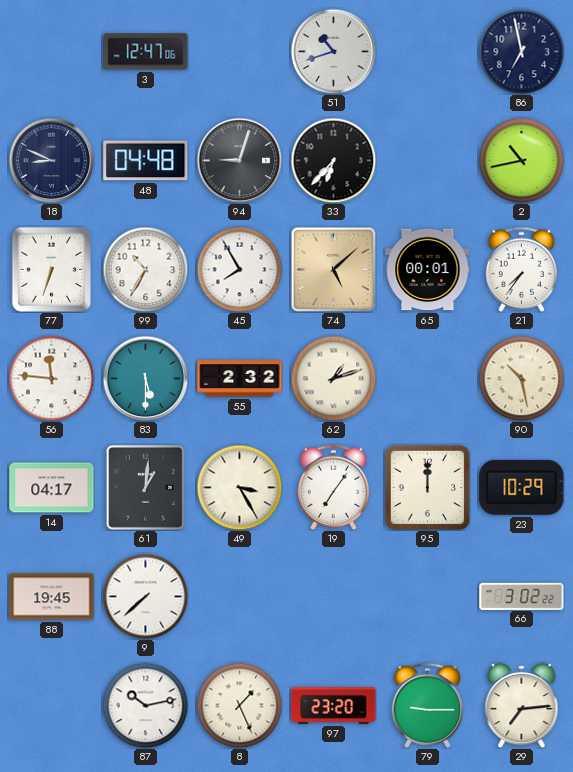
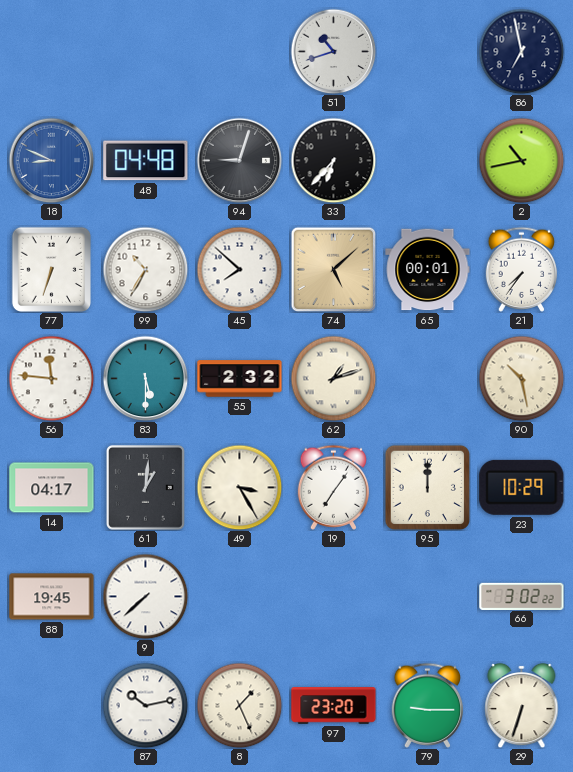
3: 12:47 -> none (146, 52)
18 dial: navy -> blue (51, 160)
45: 7:55 -> 7:52 (239, 269)
29: 7:14 -> 6:33 (522, 705)
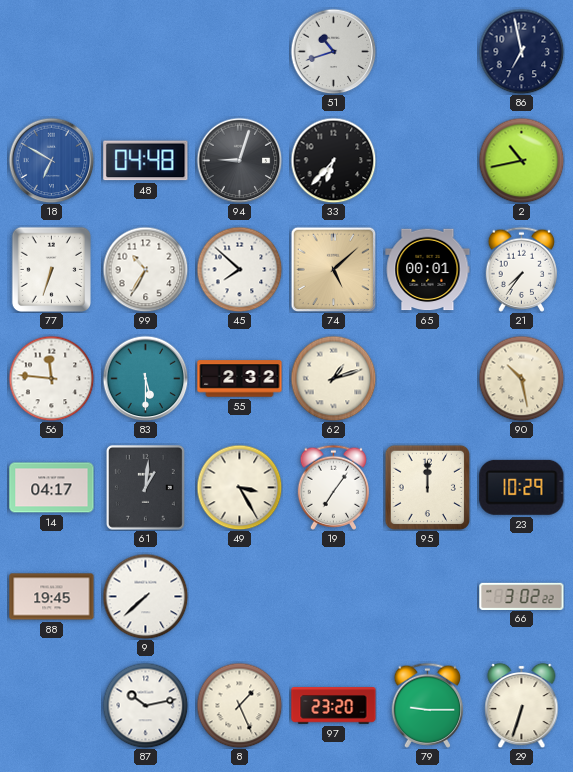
18: 8:49 -> 6:50 (51, 160)
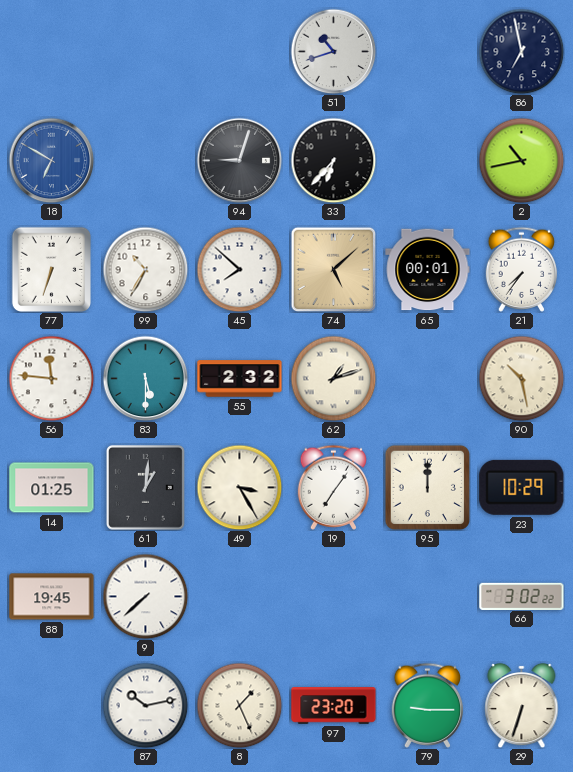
48: 04:48 -> none (146, 161)
14: 04:17 -> 01:25 (52, 488)
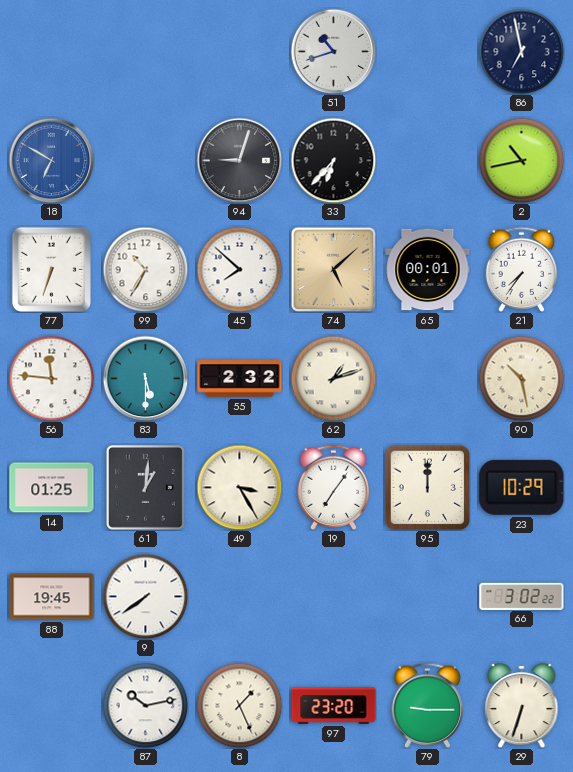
9: 7:38 -> 7:39 (145, 596)
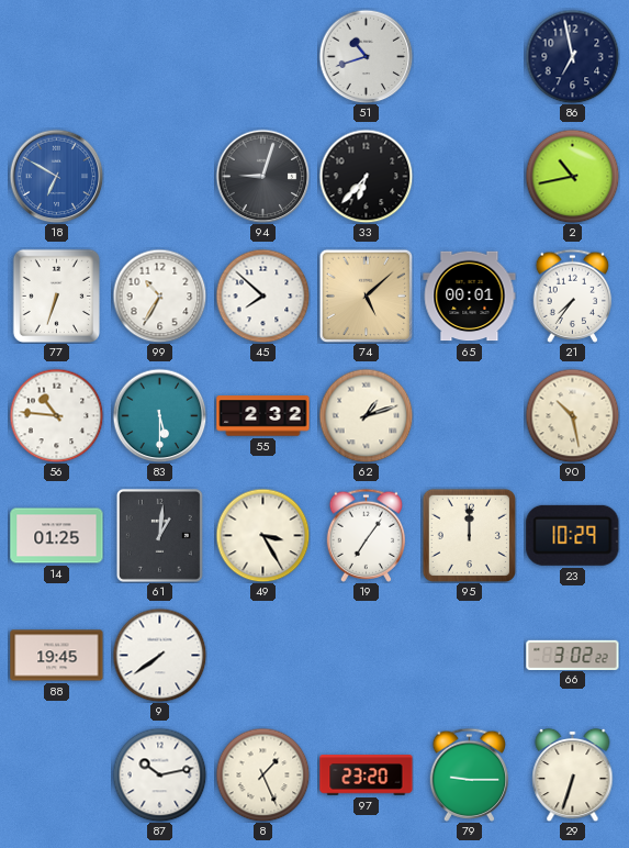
56: 11:46 -> 10:46 (56, 415)
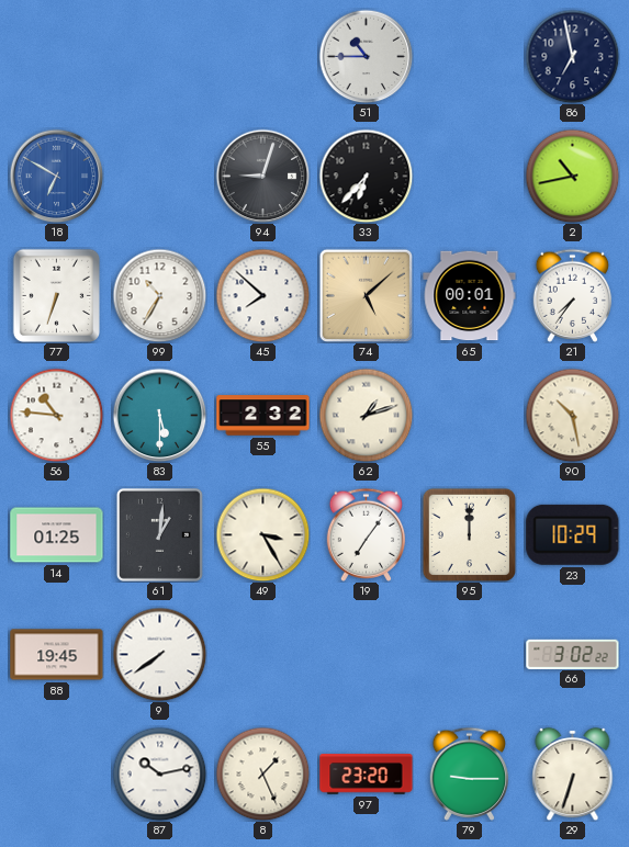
51: 10:42 -> 10:45 (366, 56)
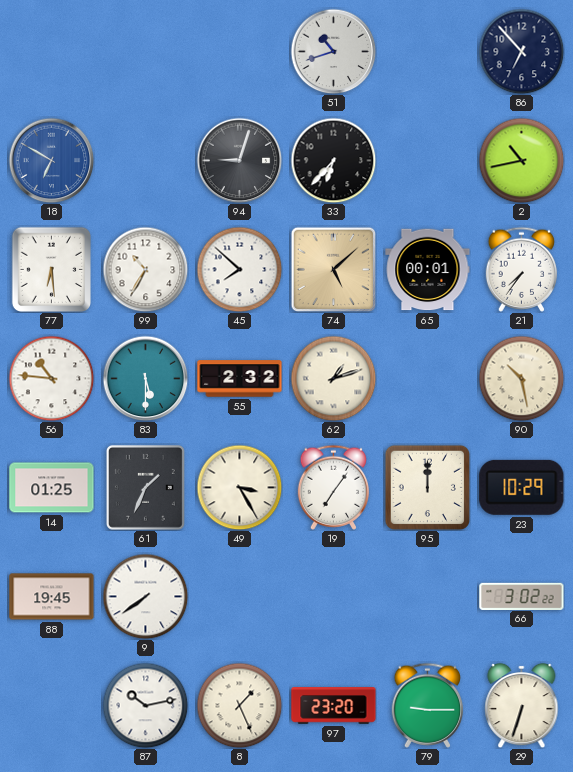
51: 10:45 -> 10:42 (333, 51)
86: 6:58 -> 6:53 (521, 51)
77: 6:33 -> 6:29 (51, 269)
61: 1:01 -> 1:34 (145, 487)
